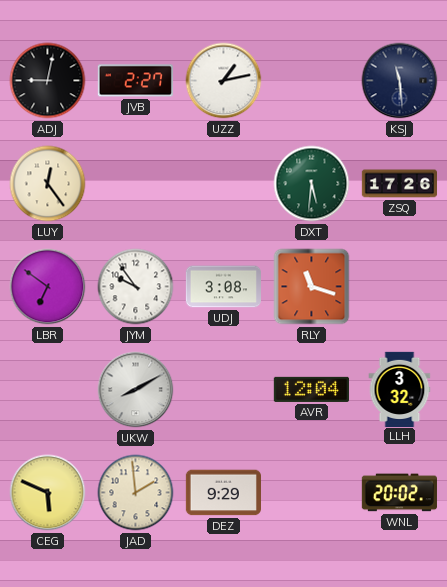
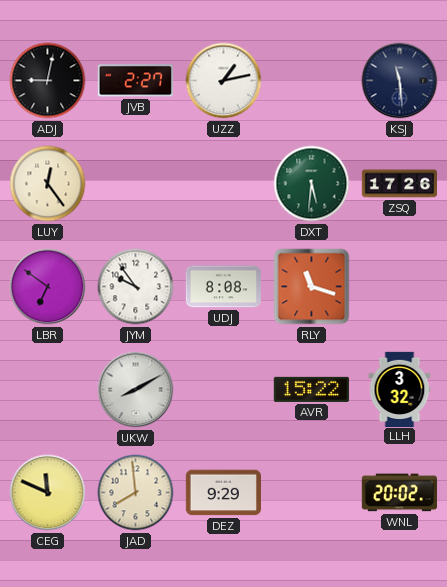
UDJ: 3:08 -> 8:08 (223, 287)
AVR: 12:04 -> 15:22 (311, 389)
CEG: 5:49 -> 11:49 (48, 493)
JAD: 1:59 -> 7:59 (136, 493)
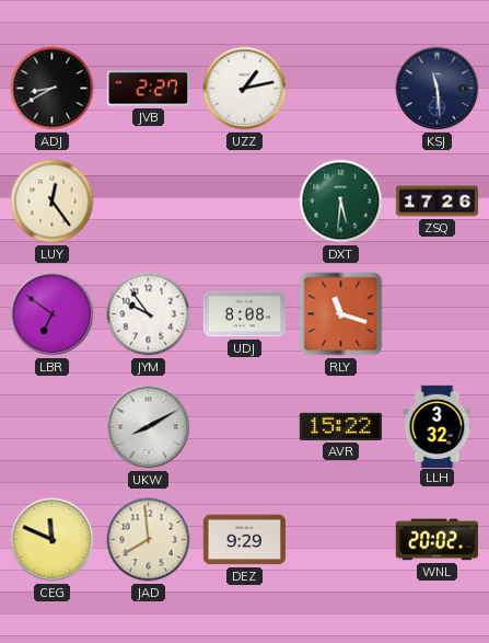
ADJ: 9:02 -> 8:40 (53, 89)
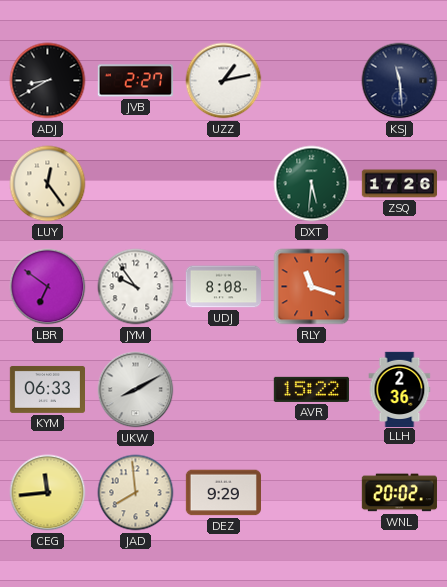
KYM: none -> 06:33 (47, 389)
LLH: 3:32 -> 2:36 (400, 389)
CEG: 11:49 -> 11:44 (48, 493)
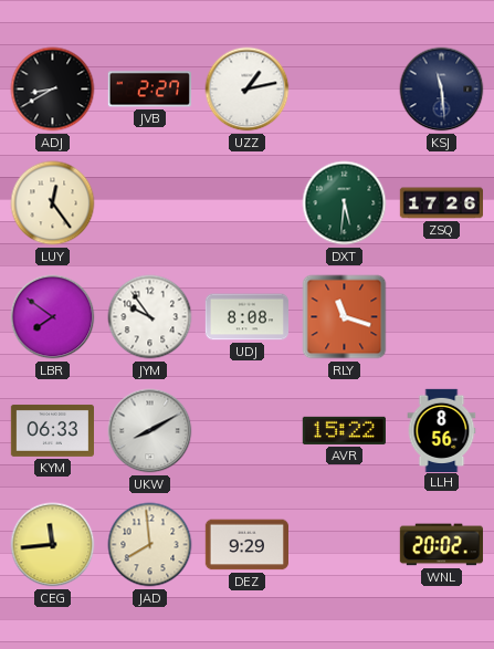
LBR: 6:51 -> 7:51 (53, 317)
LLH: 2:36 -> 8:56 (442, 430)
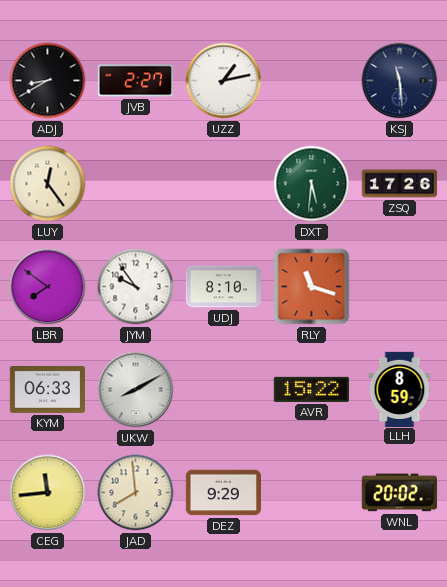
UDJ: 8:08 -> 8:10 (223, 287)
LLH: 8:56 -> 8:59 (400, 389)
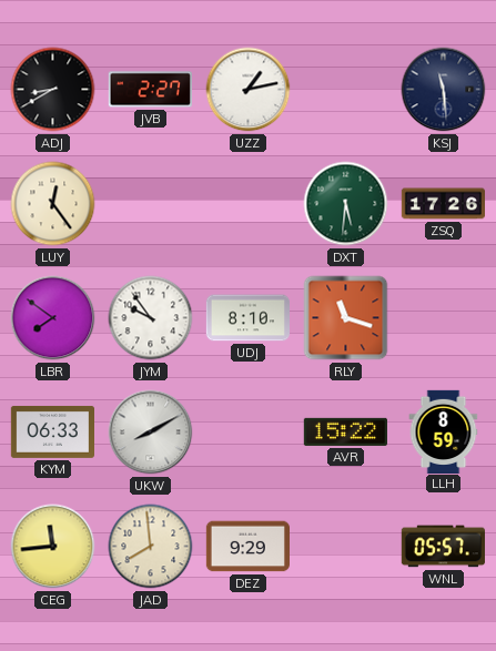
WNL: 20:02 -> 05:57 (443, 547)
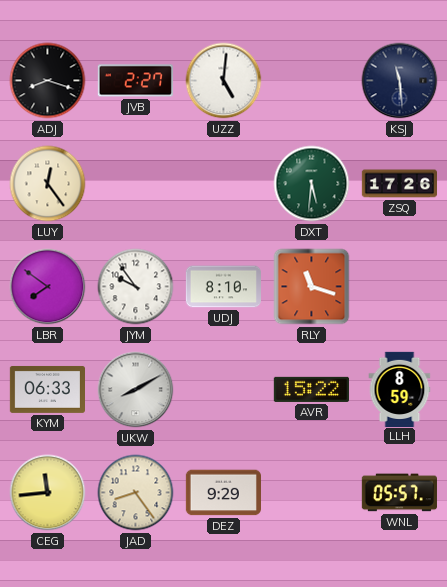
ADJ: 8:40 -> 8:18 (48, 81)
UZZ: 1:13 -> 5:01 (224, 81)
JAD: 7:59 -> 8:24 (136, 493)
